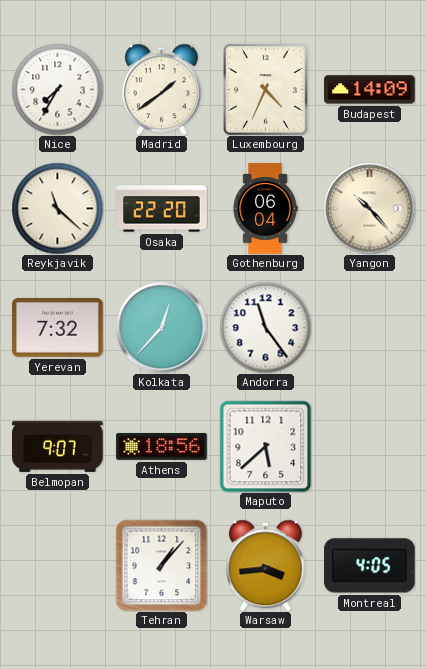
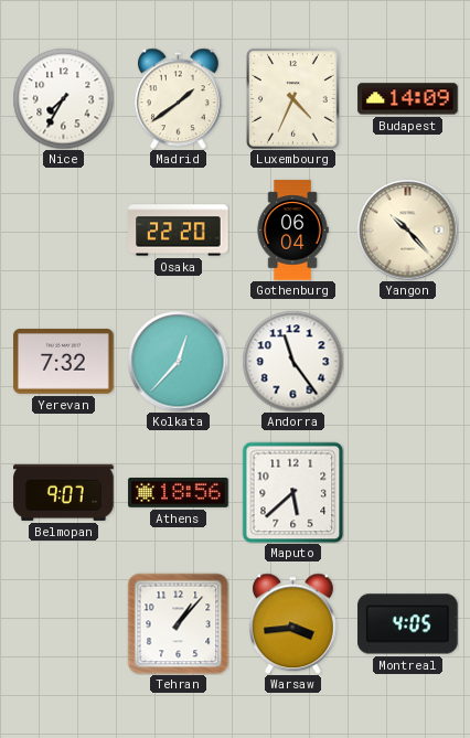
Reykjavik: 11:22 -> none (57, 208)
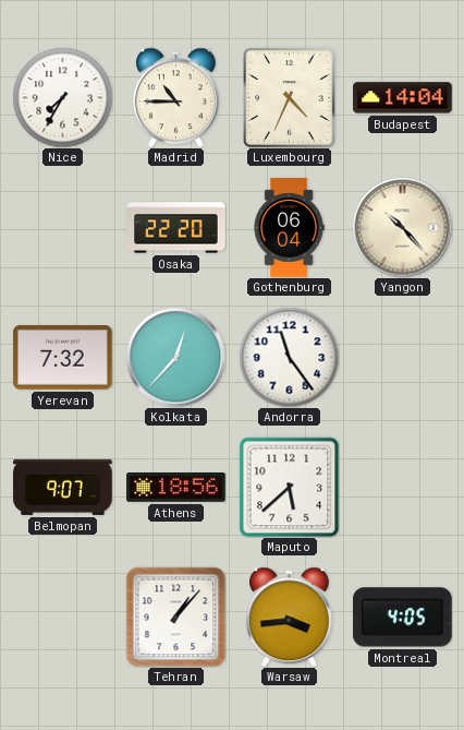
Madrid: 1:39 -> 10:45 (175, 97)
Budapest: 14:09 -> 14:04 (403, 98)
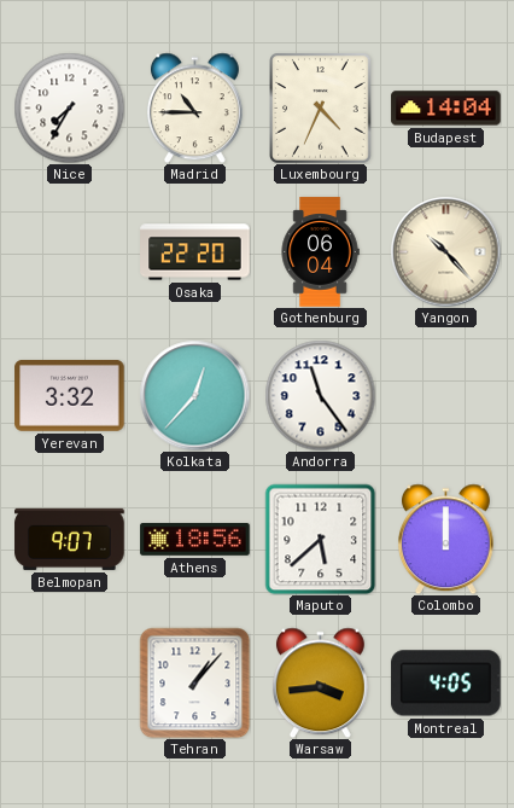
Yerevan: 7:32 -> 3:32 (70, 396)
Colombo: none -> 12:00 (445, 539)
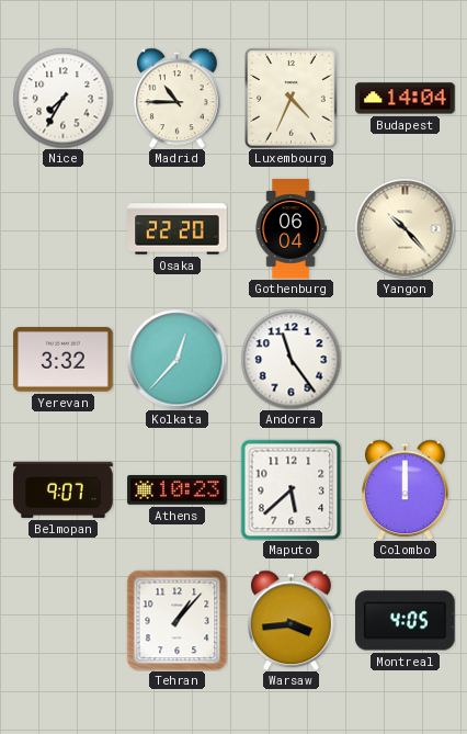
Athens: 18:56 -> 10:23 (178, 490)
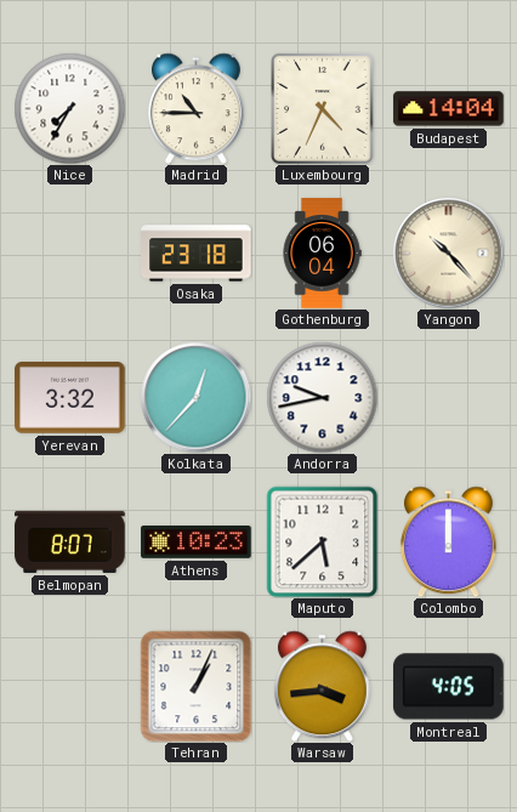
Osaka: 22:20 -> 23:18 (197, 254)
Andorra: 11:24 -> 9:43 (322, 397)
Belmopan: 9:07 -> 8:07 (70, 541)
Tehran: 1:07 -> 1:04 (195, 686)
